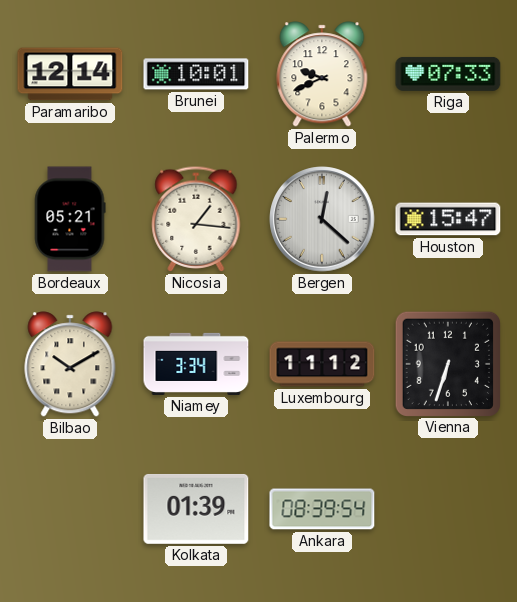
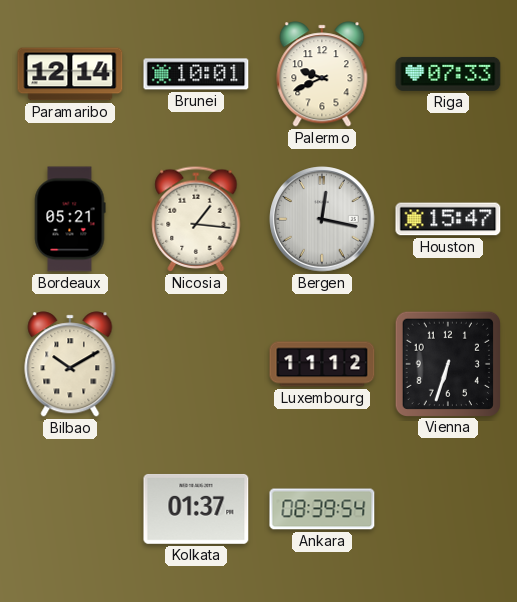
Bergen: 12:22 -> 12:17 (322, 219)
Niamey: 3:34 -> none (196, 364)
Kolkata: 01:39 -> 01:37 (196, 509)
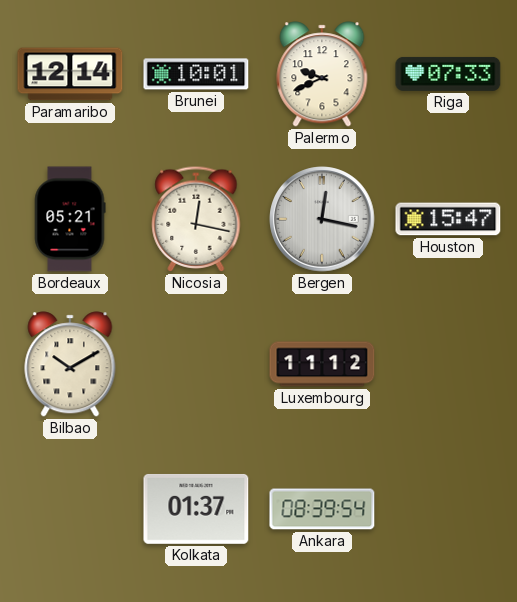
Nicosia: 1:16 -> 12:17 (196, 219)
Vienna: 6:33 -> none (447, 363)
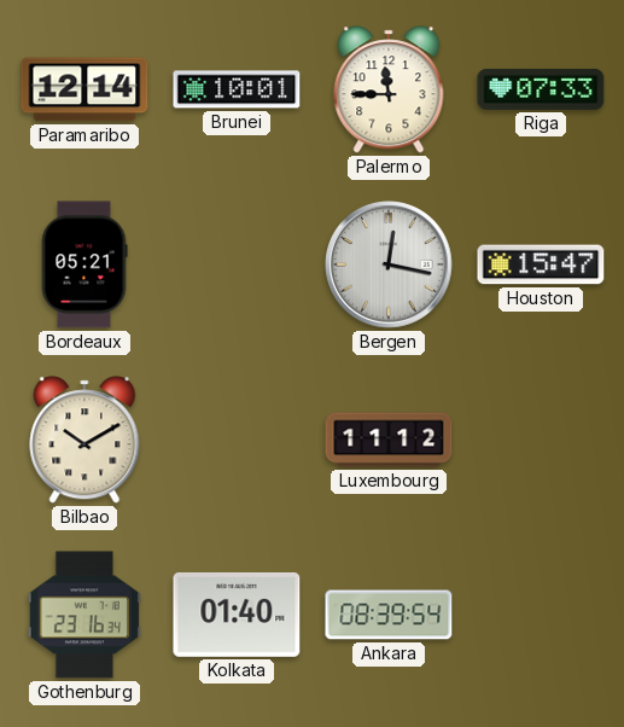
Palermo: 9:41 -> 11:45 (389, 89)
Nicosia: 12:17 -> none (196, 219)
Gothenburg: none -> 23:16 (84, 615)
Kolkata: 01:37 -> 01:40 (237, 615)
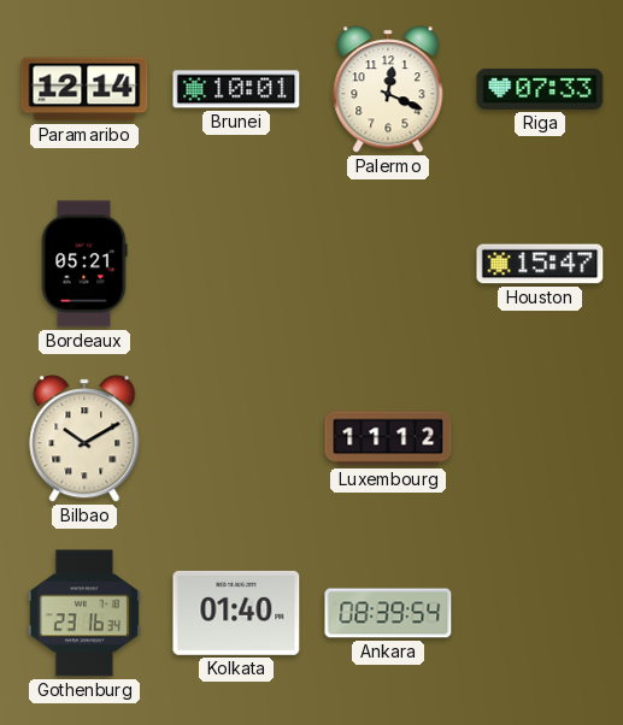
Palermo: 11:45 -> 12:19 (388, 89)
Bergen: 12:17 -> none (389, 264)
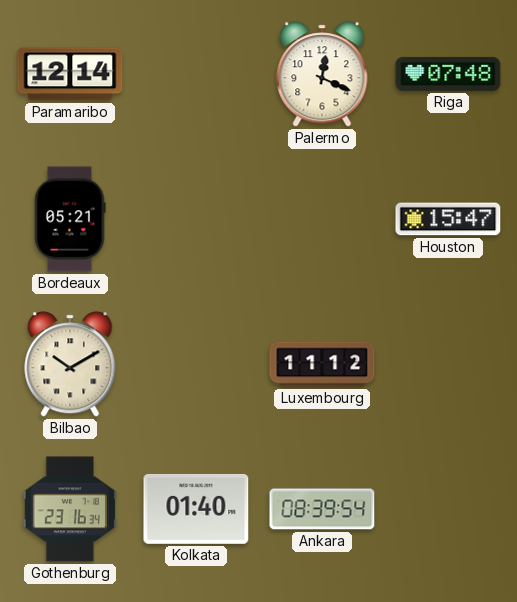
Brunei: 10:01 -> none (236, 89)
Riga: 07:33 -> 07:48 (448, 74)
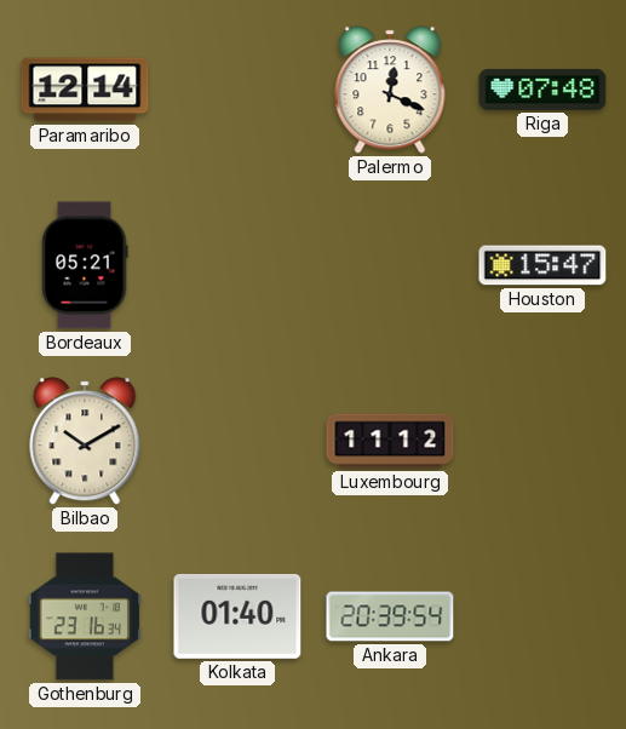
Ankara: 08:39 -> 20:39 (390, 616)
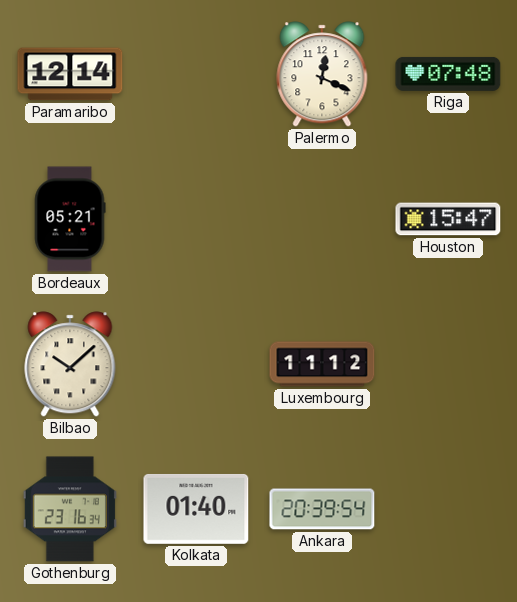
Bilbao: 10:10 -> 10:08 (70, 364)
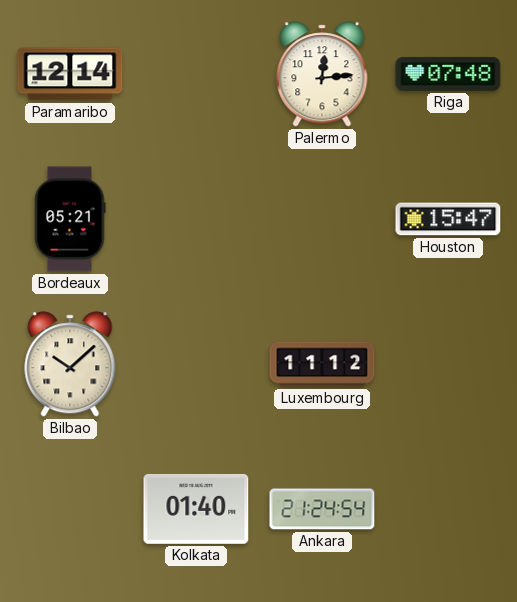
Palermo: 12:19 -> 12:14 (322, 74)
Gothenburg: 23:16 -> none (70, 509)
Ankara: 20:39 -> 21:24 (322, 509)
